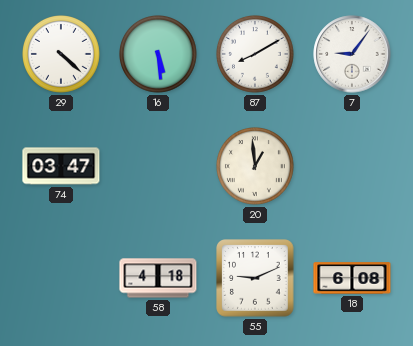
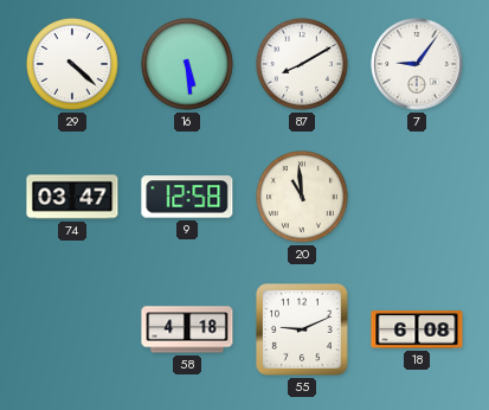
9: none -> 12:58 (187, 197)
20: 12:59 -> 10:59 (303, 198)
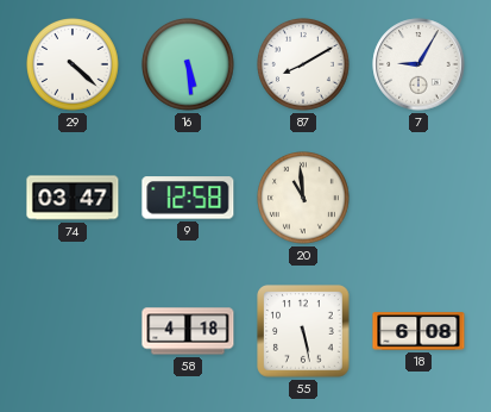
7: 9:06 -> 9:05 (418, 64)
55: 9:11 -> 5:28 (303, 331)
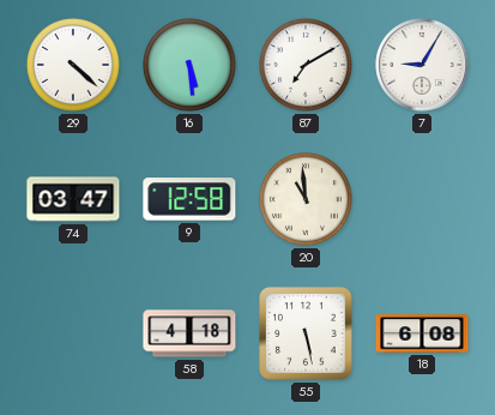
87: 8:10 -> 7:10 (307, 66)
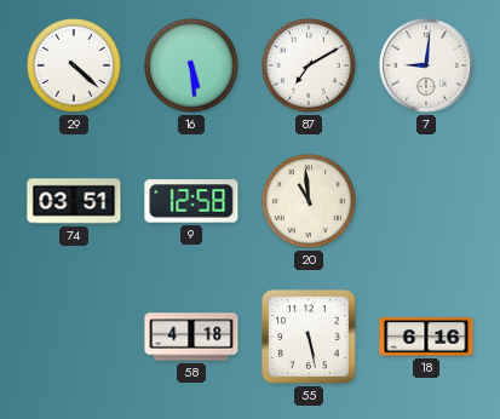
7: 9:05 -> 9:01 (426, 65)
74: 03:47 -> 03:51 (74, 201)
18: 6:08 -> 6:16 (426, 337)
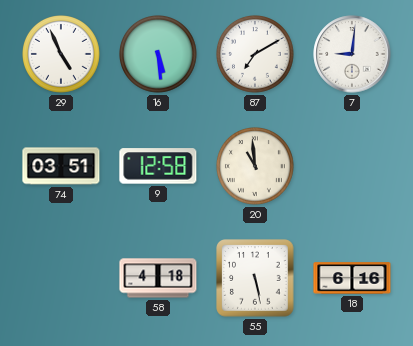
29: 4:22 -> 4:56 (62, 55)
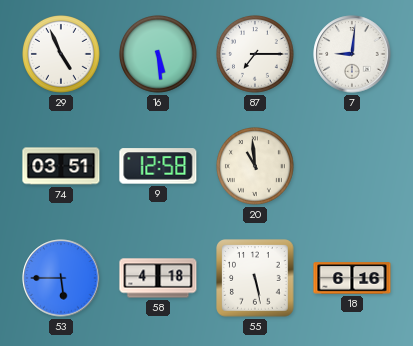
87: 7:10 -> 7:15 (256, 55)
53: none -> 5:45 (61, 278)
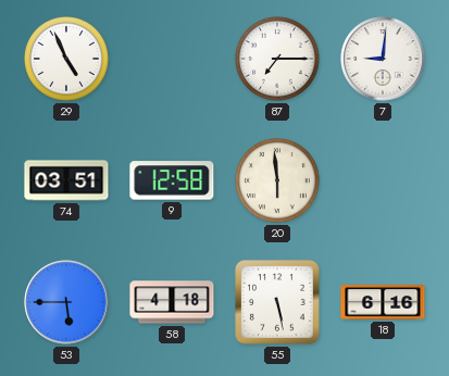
16: 5:29 -> none (159, 55)
20: 10:59 -> 5:59 (278, 181)
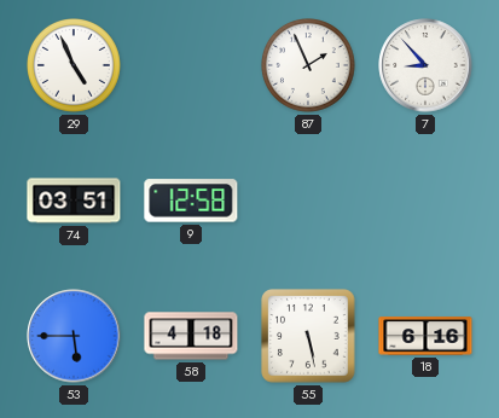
87: 7:15 -> 1:56 (309, 66)
7: 9:01 -> 8:53 (425, 65)
20: 5:59 -> none (278, 181)
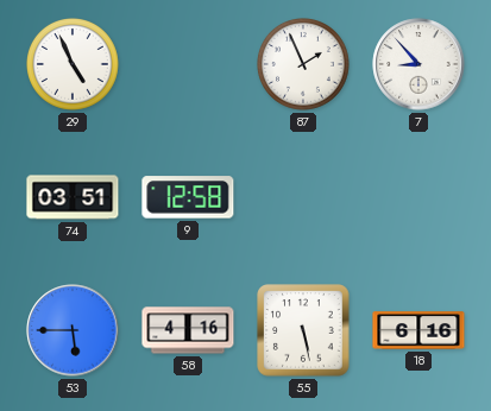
58: 4:18 -> 4:16 (188, 330)
